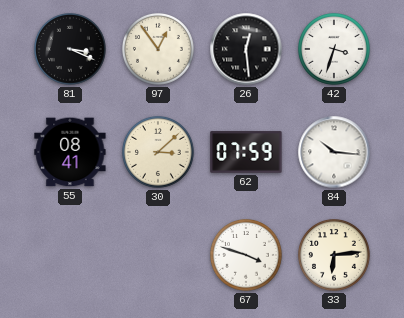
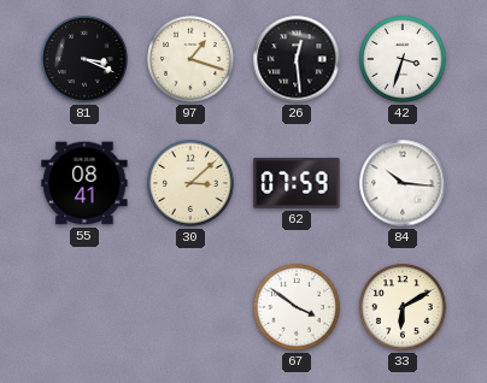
97: 12:54 -> 1:18 (192, 60)
67: 3:48 -> 3:51 (298, 308)
33: 6:14 -> 6:10 (404, 308)
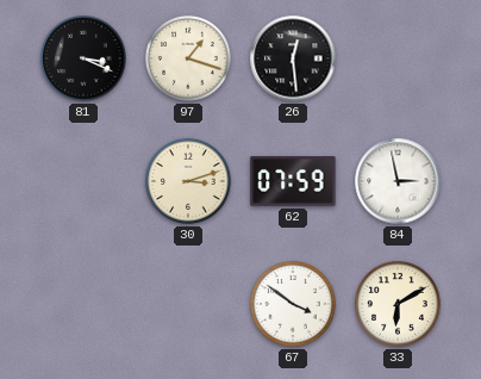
42: 3:33 -> none (404, 60)
55: 08:41 -> none (84, 183)
30: 3:08 -> 3:12 (189, 182)
84: 10:16 -> 2:58 (398, 181)
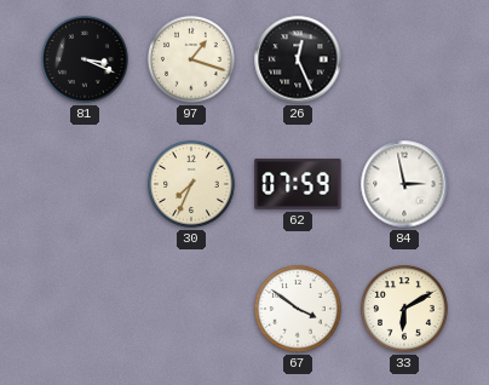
26: 12:29 -> 12:26 (298, 59)
30: 3:12 -> 7:34 (192, 185)
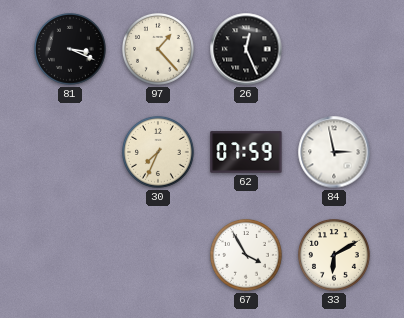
97: 1:18 -> 1:23 (159, 50)
67: 3:51 -> 3:55 (247, 256)
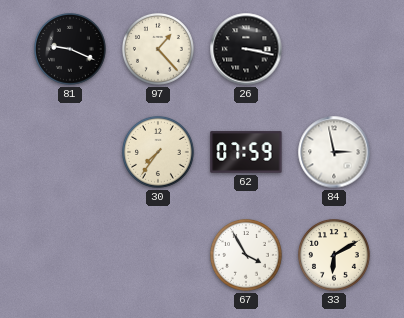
81: 3:19 -> 9:19 (71, 50)
26: 12:26 -> 3:17 (246, 49)
30: 7:34 -> 7:36 (159, 153)
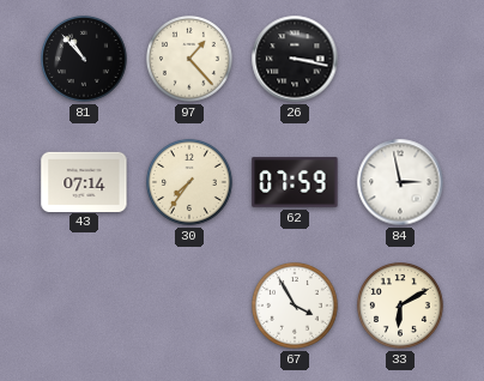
81: 9:19 -> 10:53 (85, 60)
43: none -> 07:14 (84, 181)
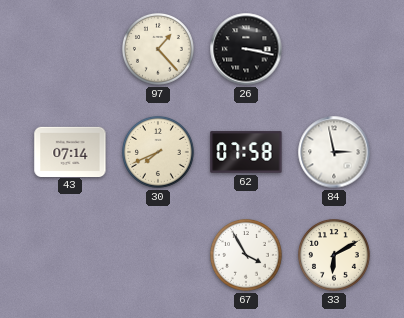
81: 10:53 -> none (85, 60)
30: 7:36 -> 7:41 (159, 153)
62: 07:59 -> 07:58 (246, 152)
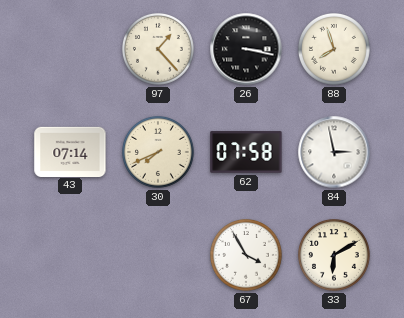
88: none -> 7:57 (335, 50)
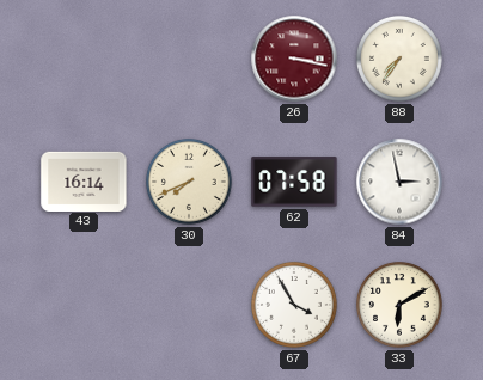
97: 1:23 -> none (159, 50)
26 dial: black -> burgundy (294, 59)
88: 7:57 -> 7:36 (401, 60)
43: 07:14 -> 16:14 (84, 180)
